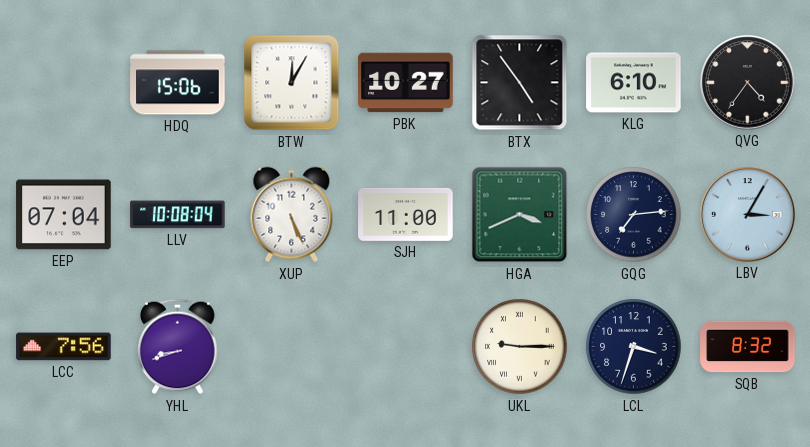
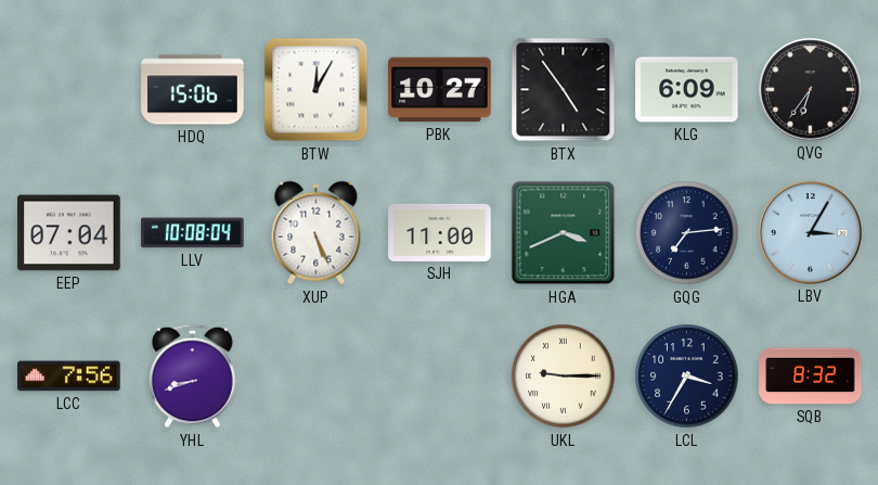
KLG: 6:10 -> 6:09 (687, 90)
QVG: 4:36 -> 6:36 (811, 90)
LCL: 3:33 -> 3:35 (687, 376)
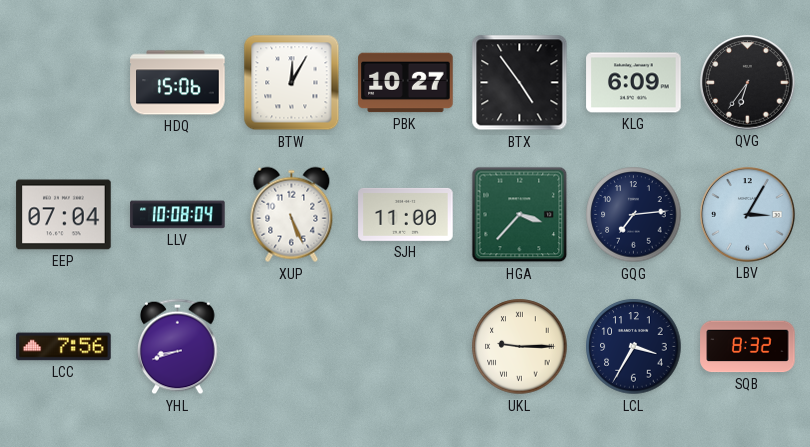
HGA: 3:41 -> 3:37 (520, 215)
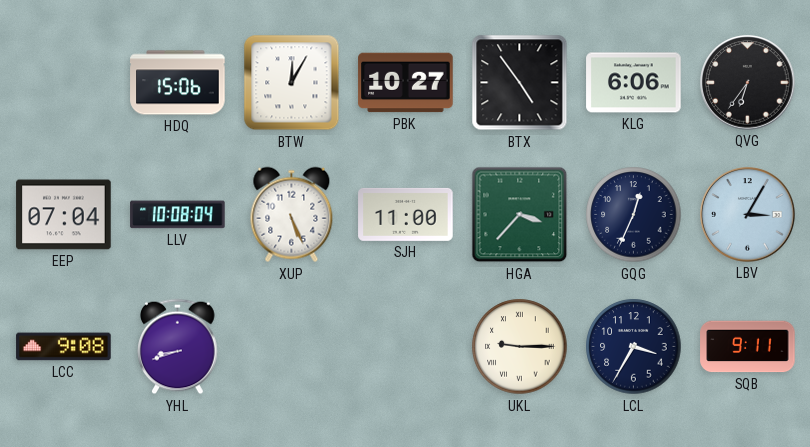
KLG: 6:09 -> 6:06 (634, 83)
GQG: 7:14 -> 12:34 (634, 215)
LCC: 7:56 -> 9:08 (64, 347)
SQB: 8:32 -> 9:11 (748, 347)
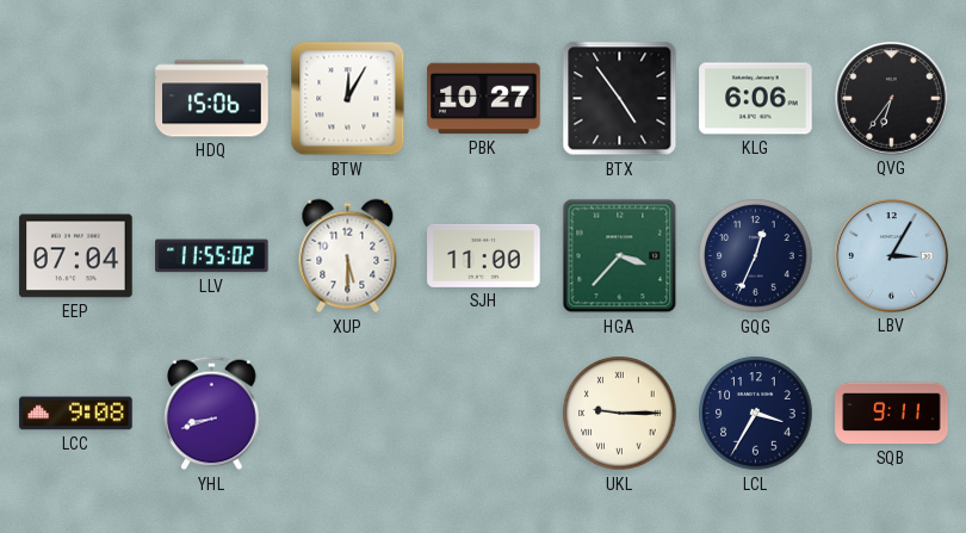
LLV: 10:08 -> 11:55 (212, 256)
XUP: 5:26 -> 5:30 (348, 256)
